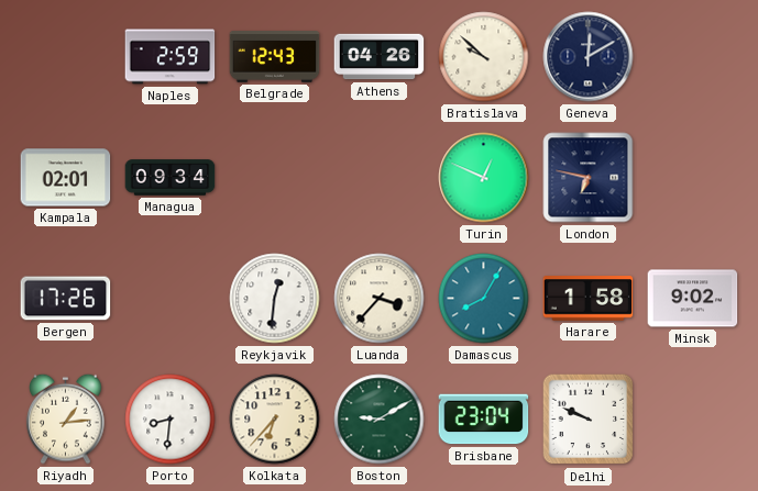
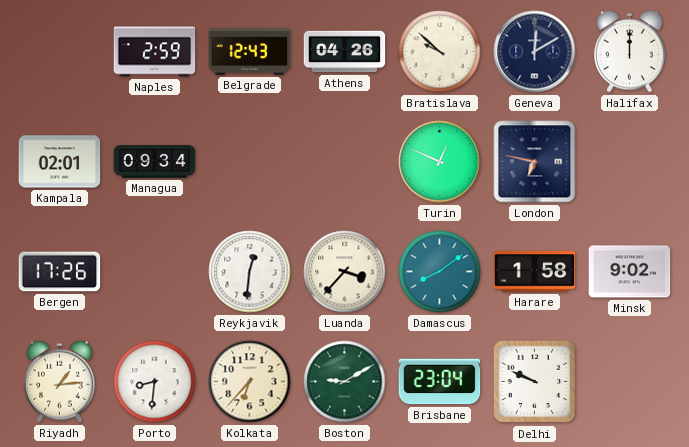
Halifax: none -> 12:00 (630, 51)
Damascus: 8:05 -> 8:09 (440, 272)
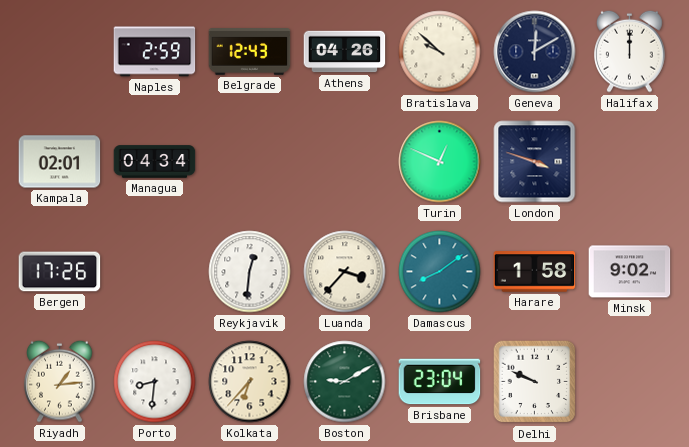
Managua: 09:34 -> 04:34 (155, 162)
London: 6:47 -> 3:48 (535, 162)
